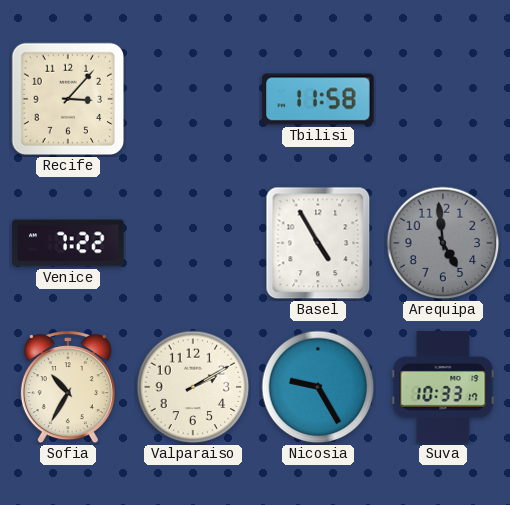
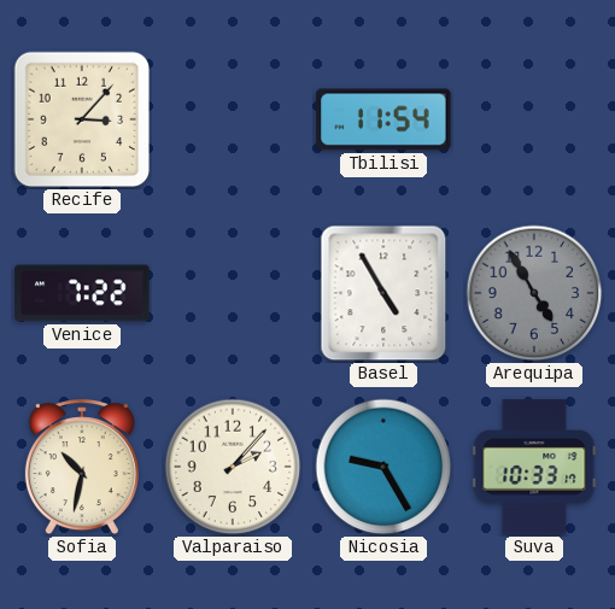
Tbilisi: 11:58 -> 11:54 (383, 119)
Arequipa: 4:59 -> 4:55 (534, 293)
Sofia: 10:35 -> 10:32 (82, 468)
Valparaiso: 2:10 -> 2:07 (233, 467)
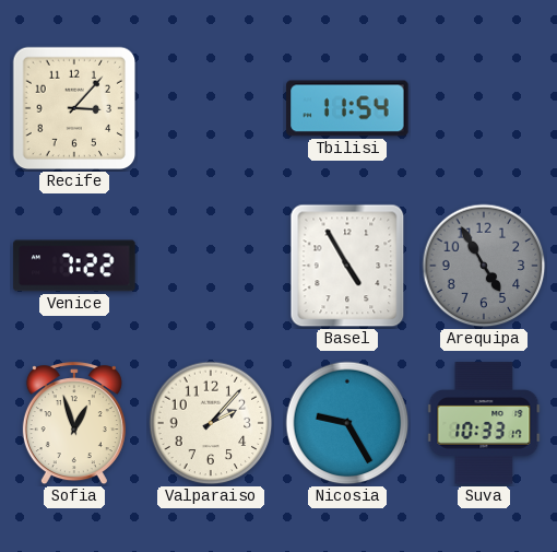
Sofia: 10:32 -> 12:57 (74, 424)
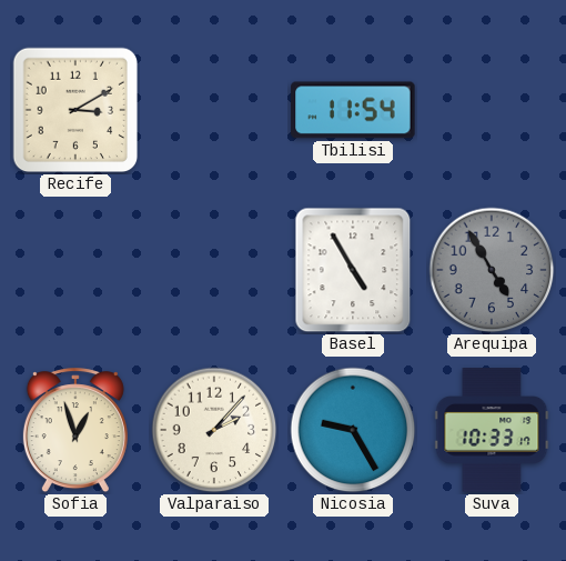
Recife: 3:07 -> 3:10 (75, 110)
Venice: 7:22 -> none (74, 266)
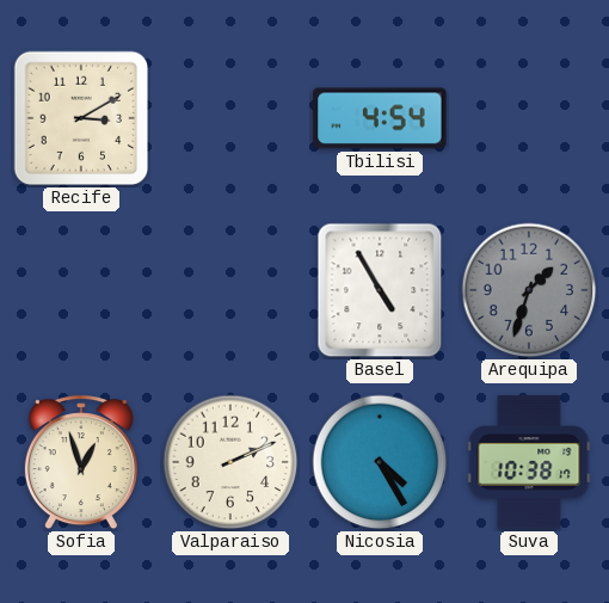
Tbilisi: 11:54 -> 4:54 (380, 118)
Arequipa: 4:55 -> 1:33 (529, 290)
Valparaiso: 2:07 -> 2:11 (230, 462)
Nicosia: 9:25 -> 4:25 (380, 462)
Suva: 10:33 -> 10:38 (529, 462)
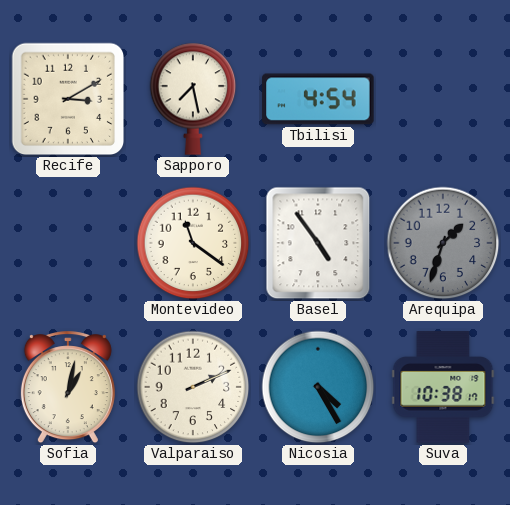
Sapporo: none -> 7:28 (193, 99)
Montevideo: none -> 11:21 (193, 243)
Basel: 4:55 -> 4:54 (318, 243)
Sofia: 12:57 -> 1:02 (68, 388)
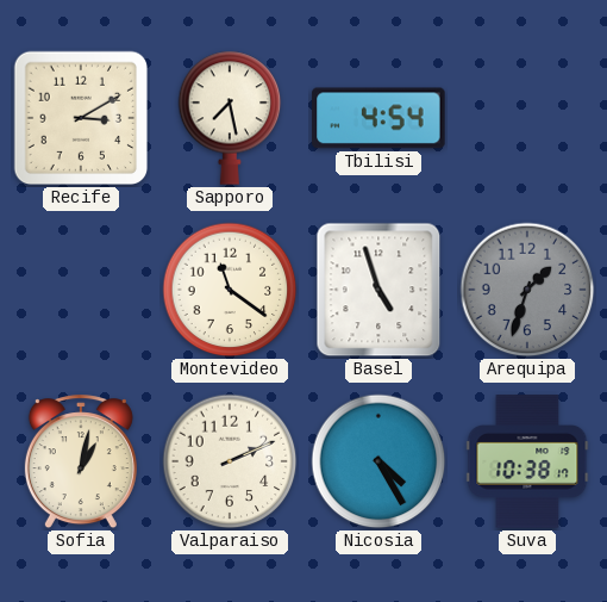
Basel: 4:54 -> 4:57 (378, 290)
